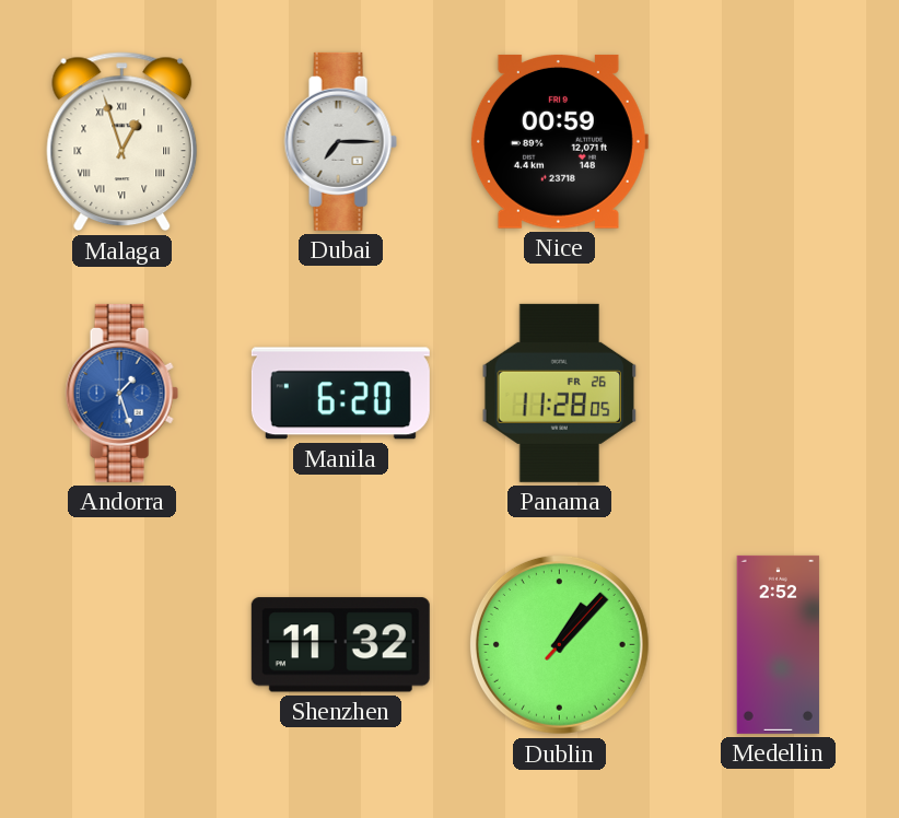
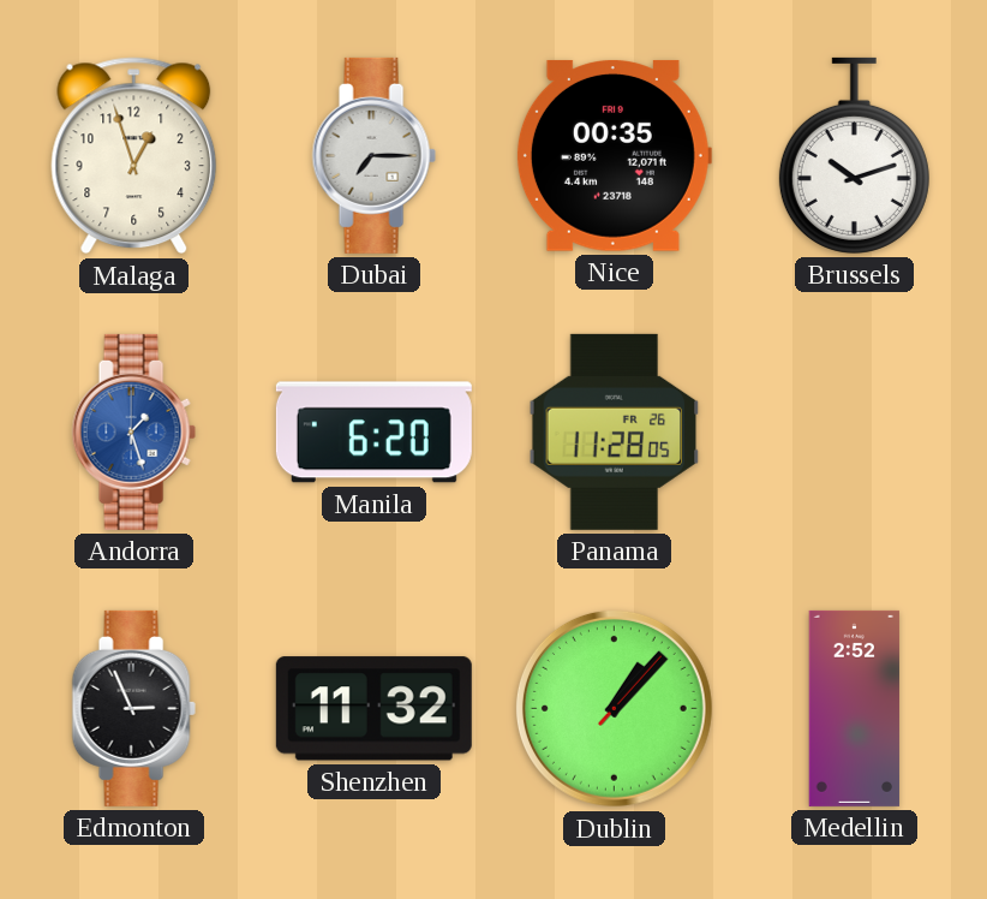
Malaga numerals: Roman -> Arabic (134, 156)
Nice: 00:59 -> 00:35 (614, 155)
Brussels: none -> 10:12 (854, 155)
Edmonton: none -> 2:56 (133, 708)
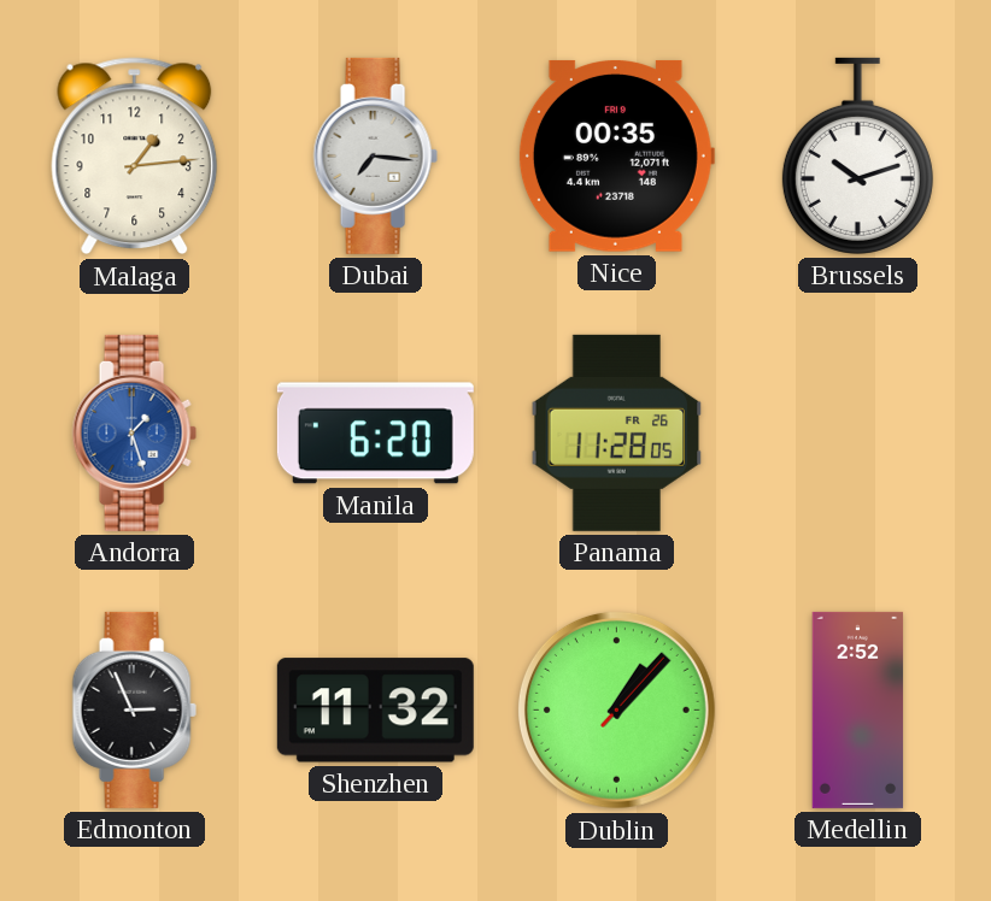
Malaga: 12:57 -> 1:14 (135, 157)
Dubai: 7:15 -> 7:16 (375, 155)
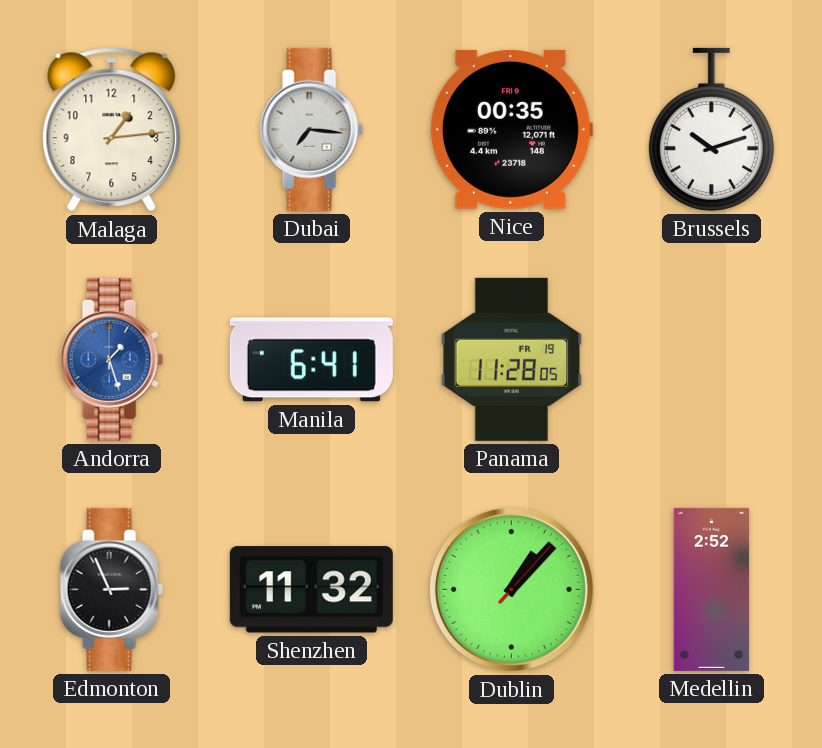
Manila: 6:20 -> 6:41 (311, 360)
Panama date: FR 26 -> FR 19 (512, 359)
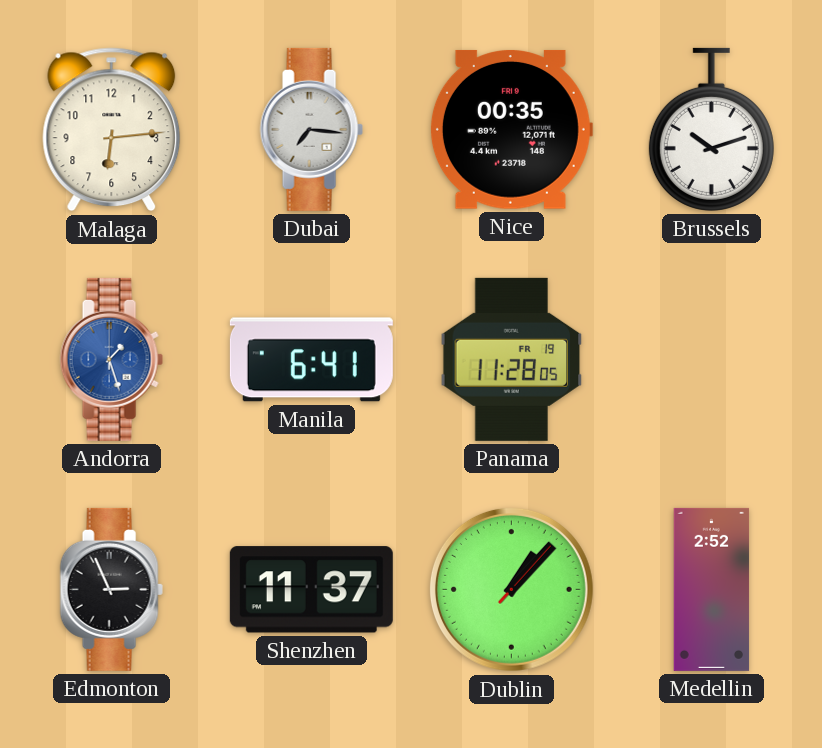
Malaga: 1:14 -> 6:14 (112, 130)
Shenzhen: 11:32 -> 11:37 (311, 590)
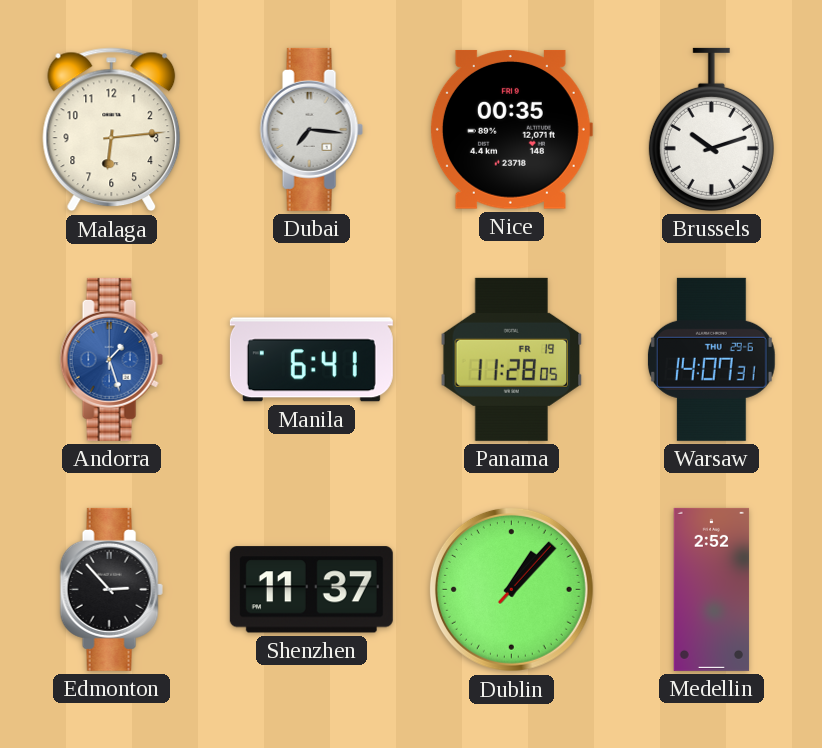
Warsaw: none -> 14:07 (711, 359)
Edmonton: 2:56 -> 2:53 (111, 589)
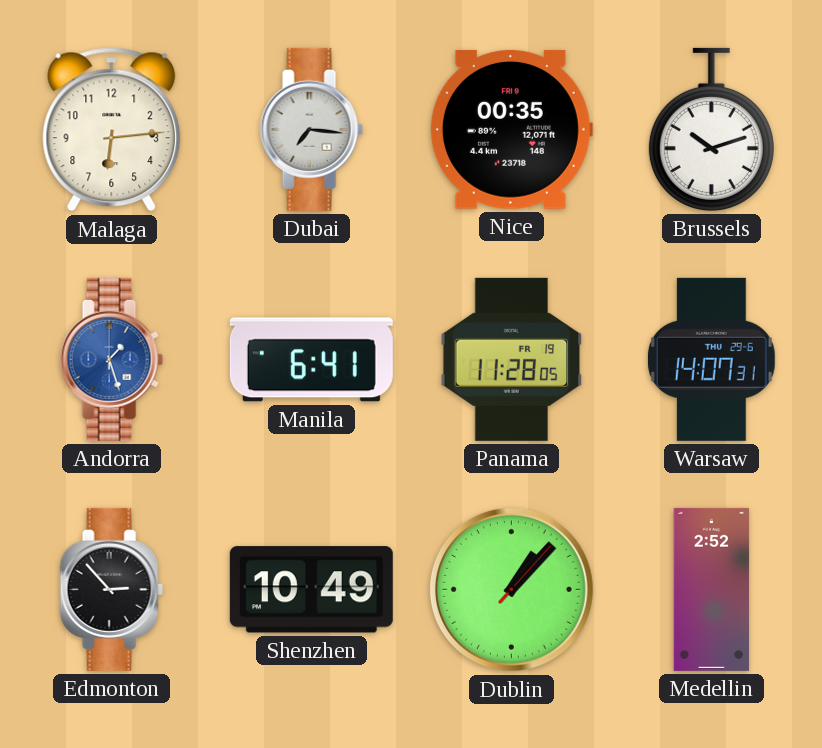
Shenzhen: 11:37 -> 10:49 (311, 590)
